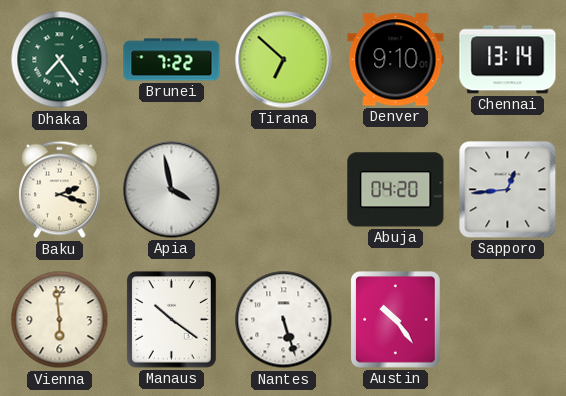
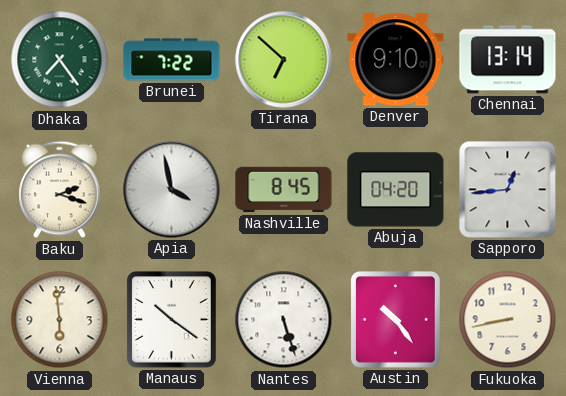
Nashville: none -> 8:45 (284, 190)
Fukuoka: none -> 8:43 (508, 320)
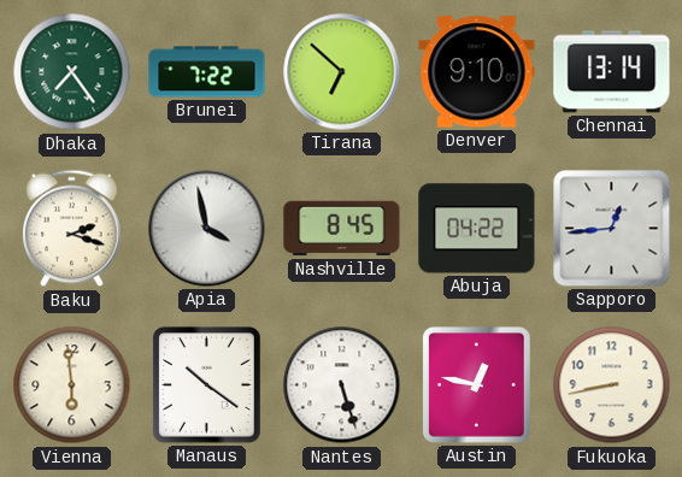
Abuja: 04:20 -> 04:22 (477, 229)
Austin: 10:24 -> 12:47 (477, 385)
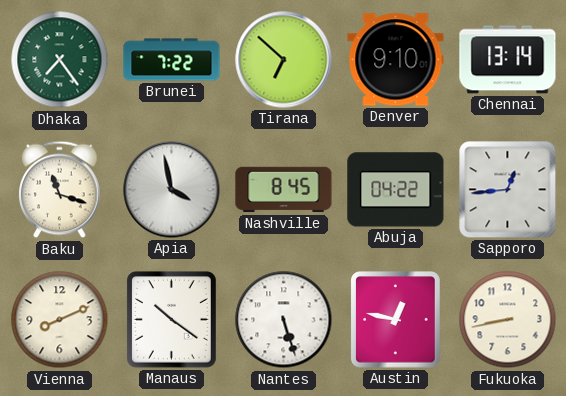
Baku: 2:18 -> 11:18 (60, 190)
Vienna: 5:59 -> 8:11 (60, 320)
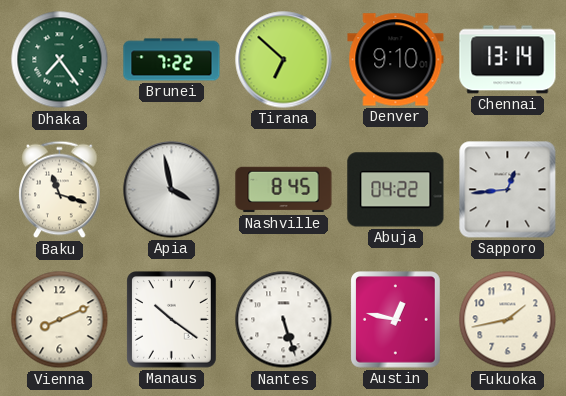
Fukuoka: 8:43 -> 1:43 (508, 320)
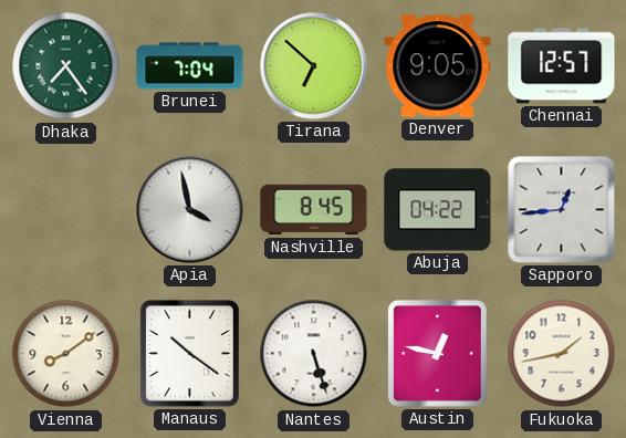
Brunei: 7:22 -> 7:04 (190, 66)
Denver: 9:10 -> 9:05 (438, 66)
Chennai: 13:14 -> 12:57 (562, 66)
Baku: 11:18 -> none (60, 190)
Vienna: 8:11 -> 8:09 (66, 354)
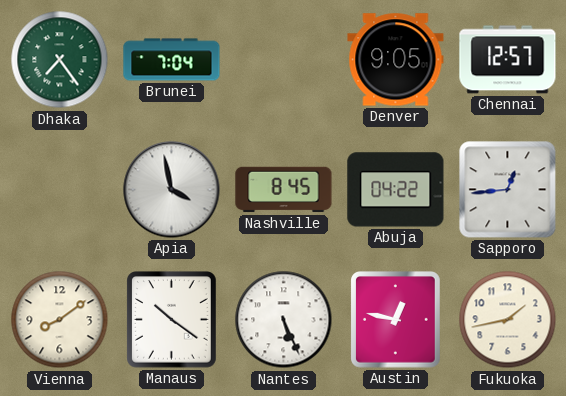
Tirana: 6:52 -> none (314, 66)
Nantes: 5:27 -> 5:26 (284, 320)
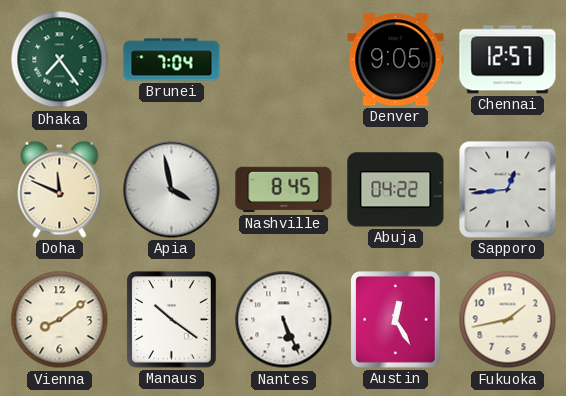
Doha: none -> 11:49 (60, 189)
Austin: 12:47 -> 12:25 (396, 320)
